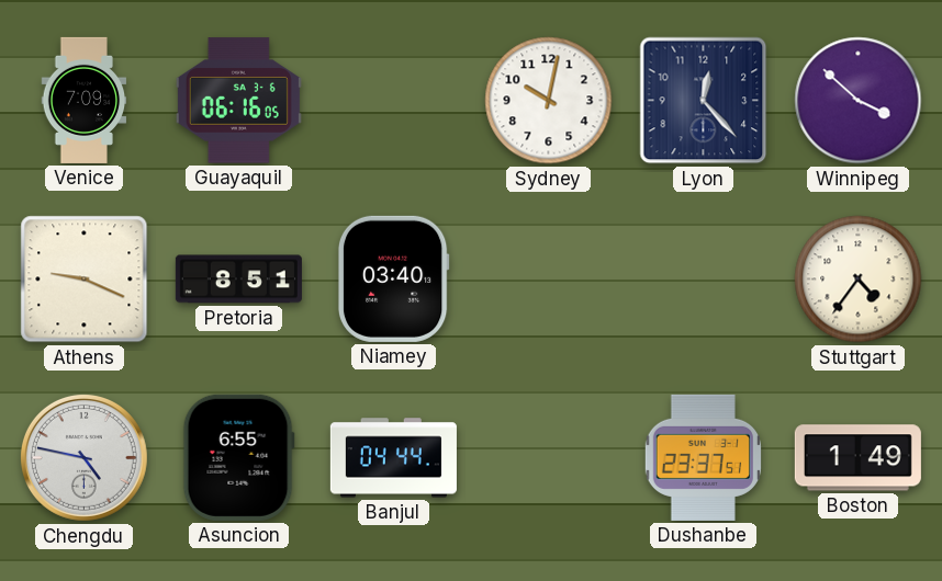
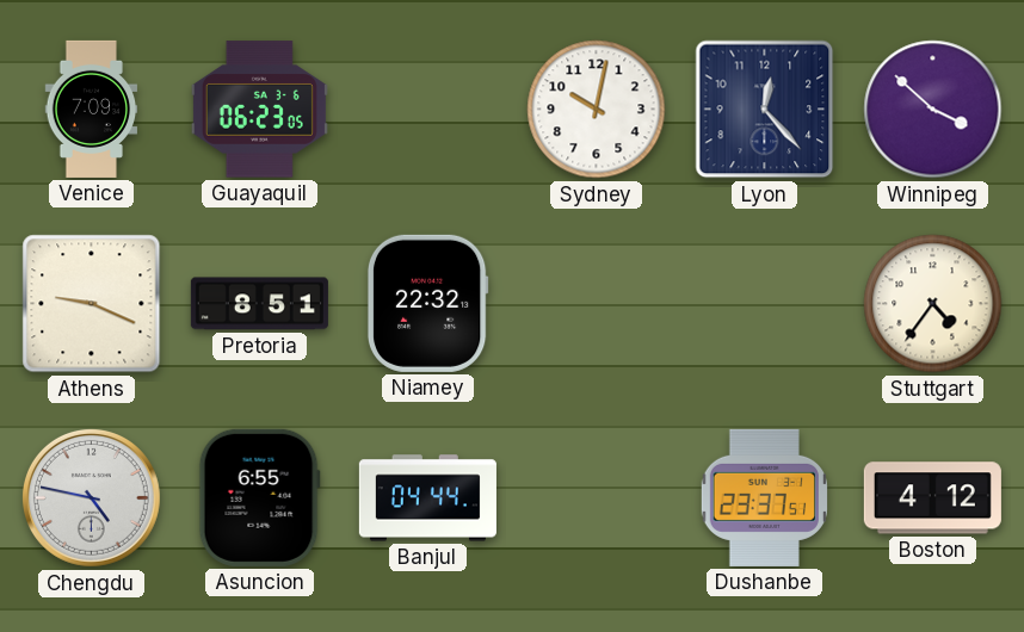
Guayaquil: 06:16 -> 06:23 (259, 110)
Niamey: 03:40 -> 22:32 (427, 303)
Boston: 1:49 -> 4:12 (932, 498)
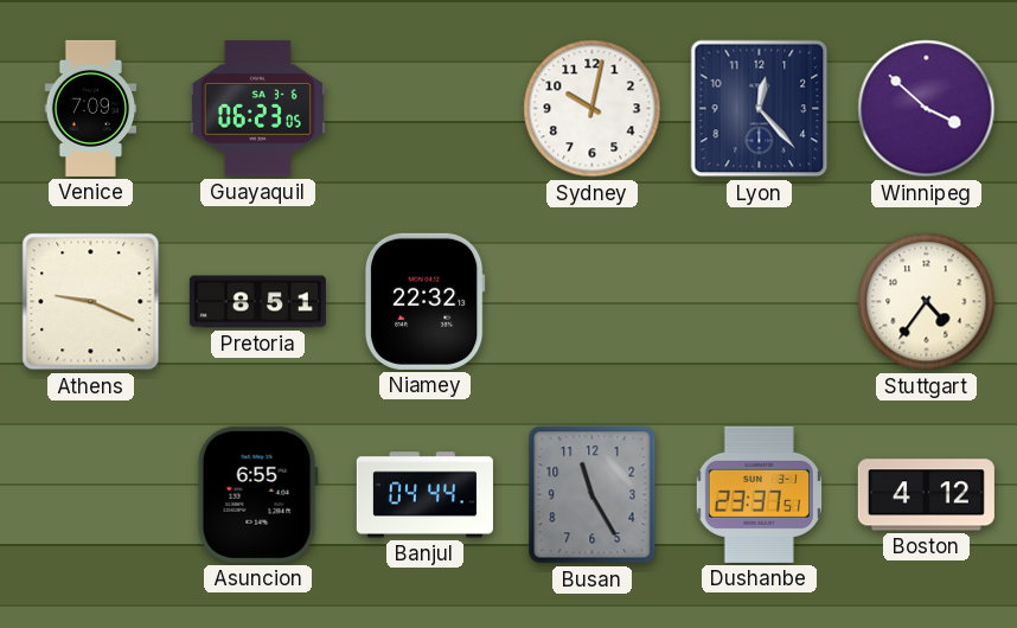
Chengdu: 4:47 -> none (91, 497)
Busan: none -> 11:25 (593, 495)
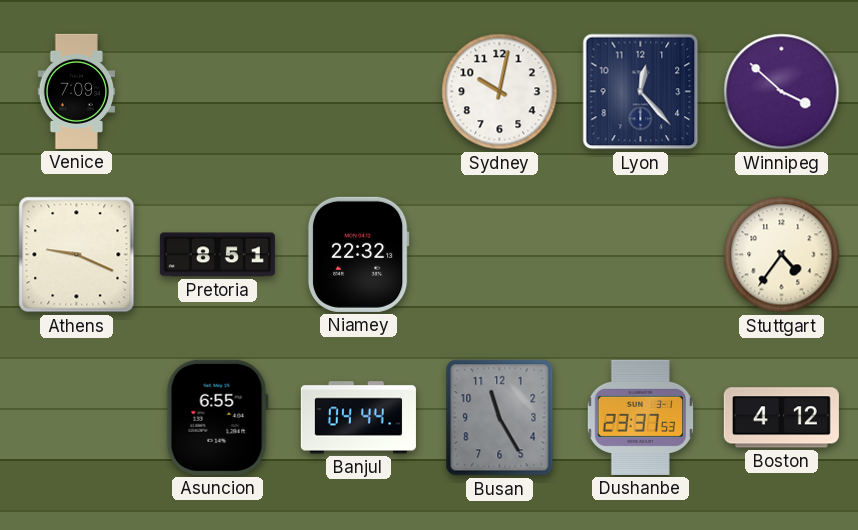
Guayaquil: 06:23 -> none (257, 109)
Dushanbe: 23:37:51 -> 23:37:53 (640, 417)
